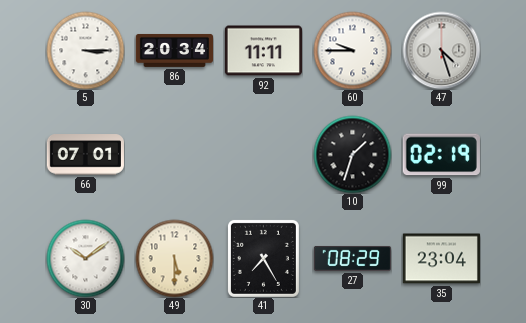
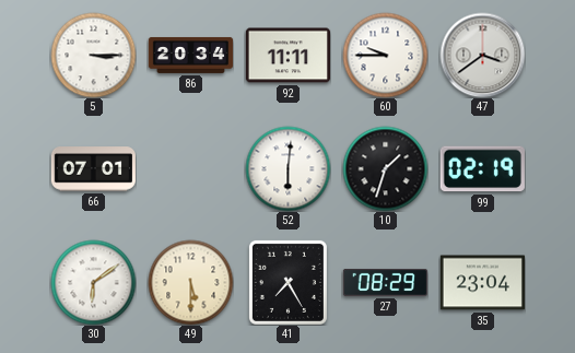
47: 4:27 -> 3:39 (482, 55)
52: none -> 6:01 (287, 168)
30: 10:09 -> 6:09 (93, 282)
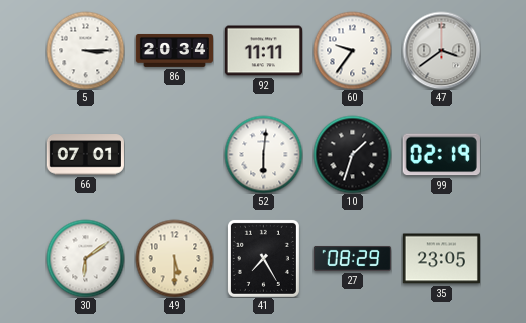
60: 9:45 -> 9:36 (352, 50)
35: 23:04 -> 23:05 (441, 259)
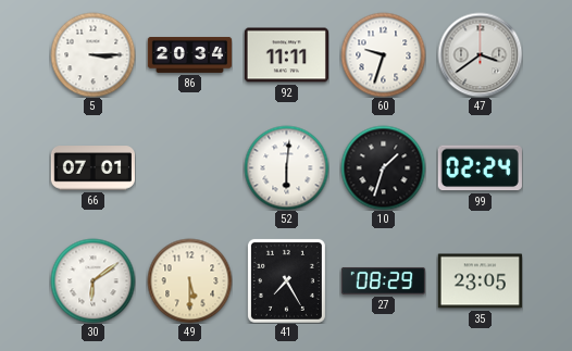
60: 9:36 -> 9:33 (383, 54)
99: 02:19 -> 02:24 (480, 168)
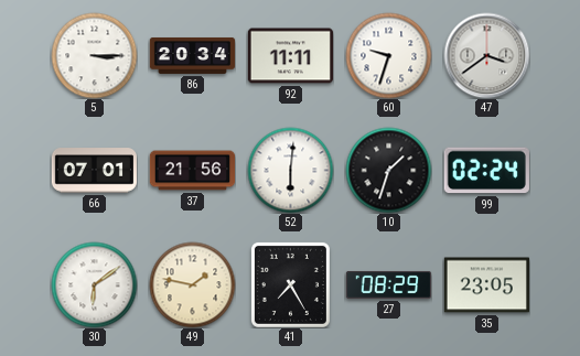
37: none -> 21:56 (192, 171)
49: 5:30 -> 1:47 (192, 284)
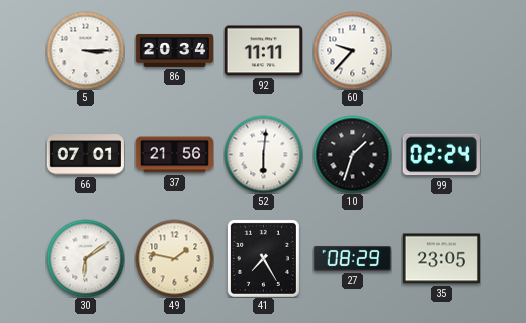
60: 9:33 -> 9:37 (352, 50)
47: 3:39 -> none (486, 55)
